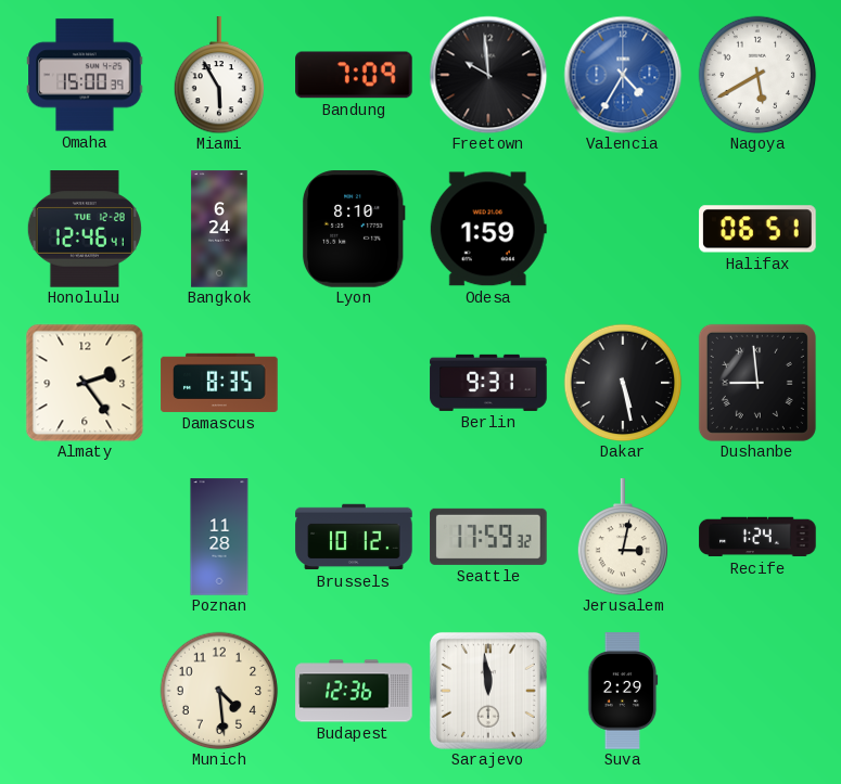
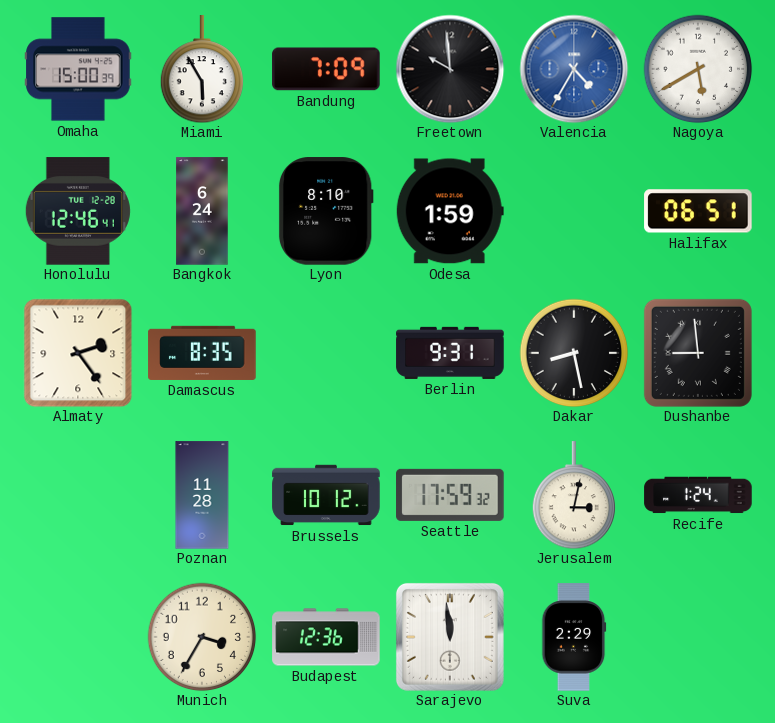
Dakar: 5:28 -> 8:28 (574, 353)
Munich: 4:29 -> 3:35 (202, 637)
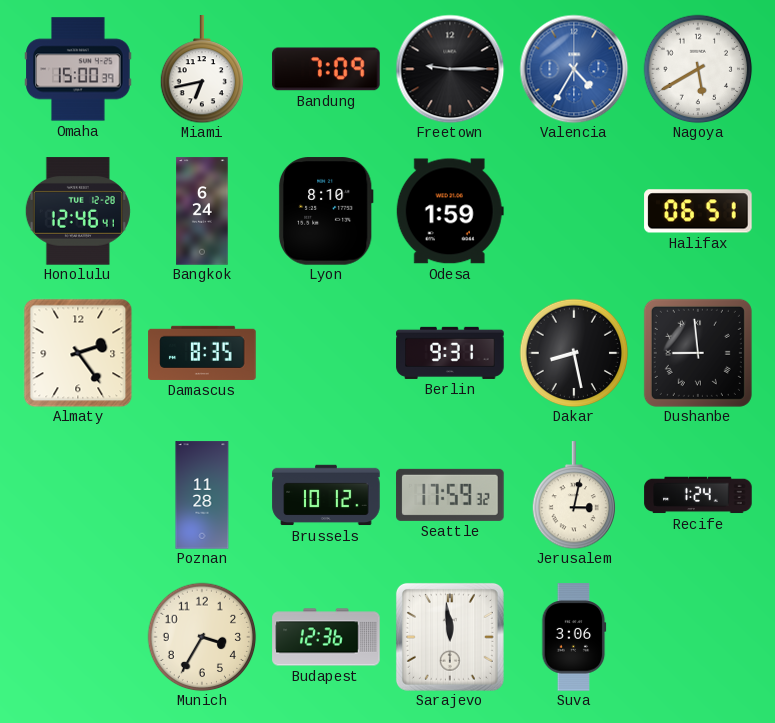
Miami: 5:55 -> 6:43 (201, 69)
Freetown: 9:59 -> 9:15 (450, 69)
Suva: 2:29 -> 3:06 (574, 637)
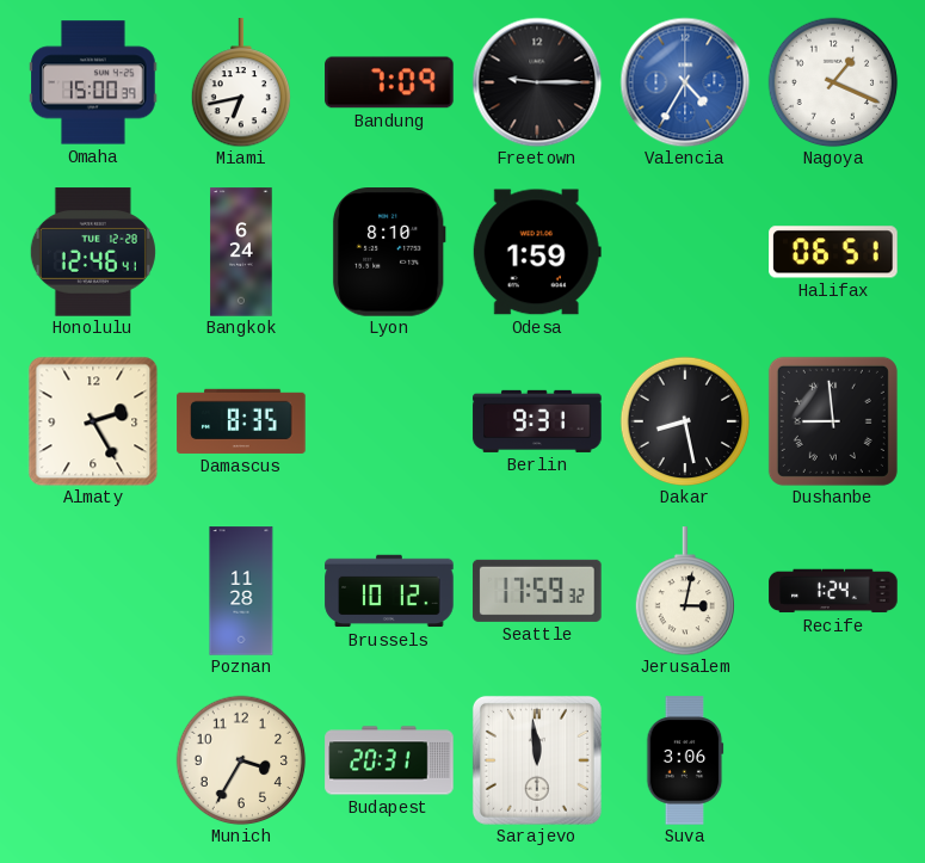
Nagoya: 5:40 -> 1:19 (833, 82)
Almaty: 2:24 -> 2:25 (93, 421)
Budapest: 12:36 -> 20:31 (389, 760)
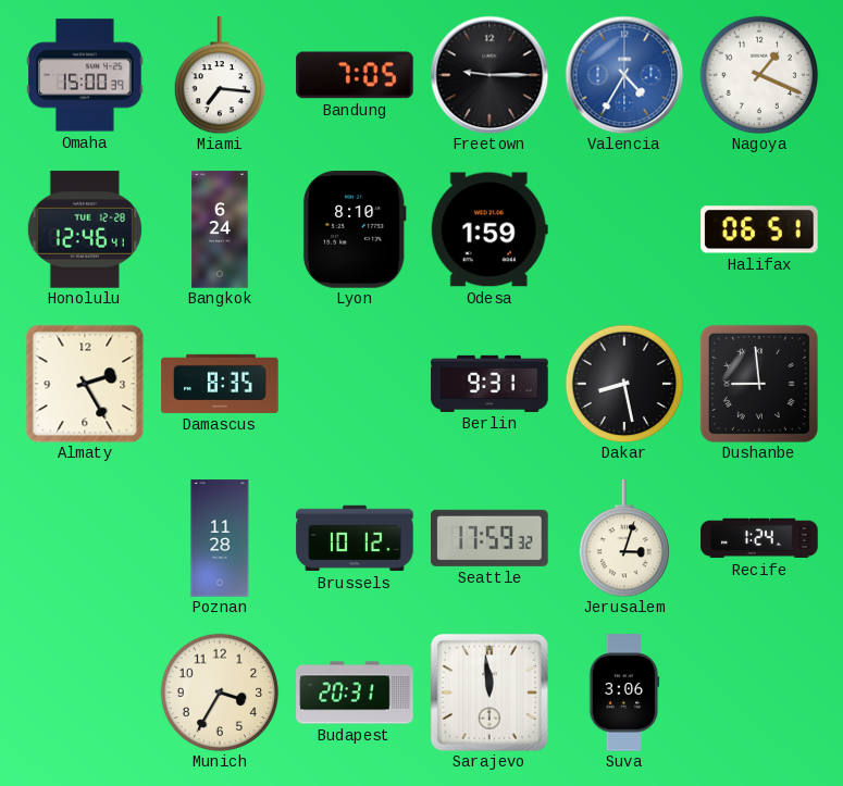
Miami: 6:43 -> 7:16 (219, 75)
Bandung: 7:09 -> 7:05 (355, 75)
Jerusalem: 3:02 -> 3:03 (623, 538)
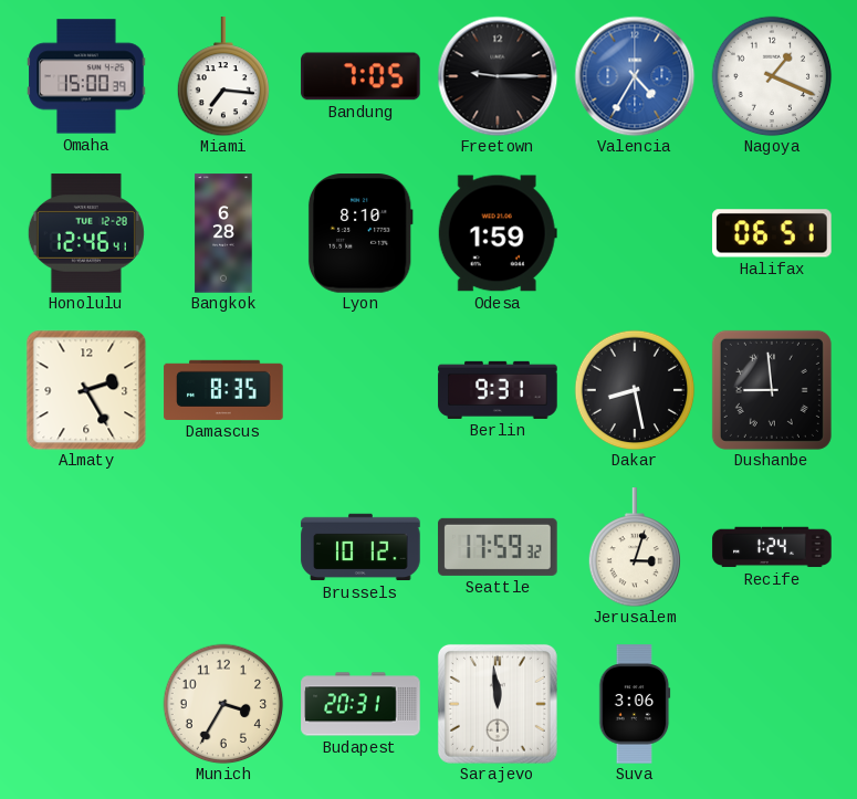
Bangkok: 6:24 -> 6:28 (223, 233)
Poznan: 11:28 -> none (220, 538)
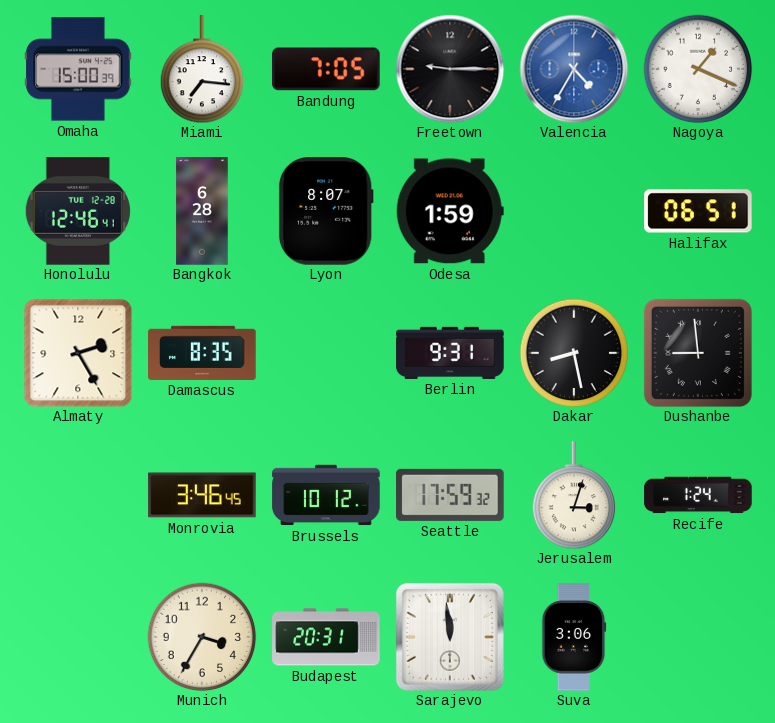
Lyon: 8:10 -> 8:07 (326, 211)
Monrovia: none -> 3:46 (202, 495)
